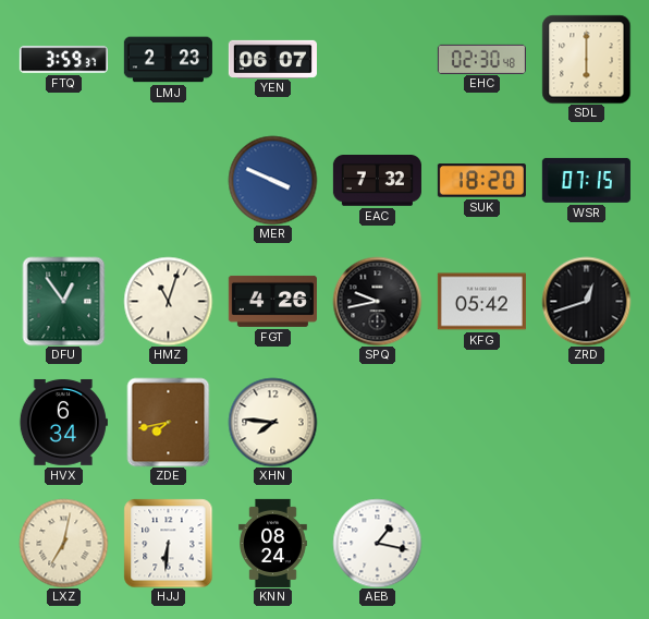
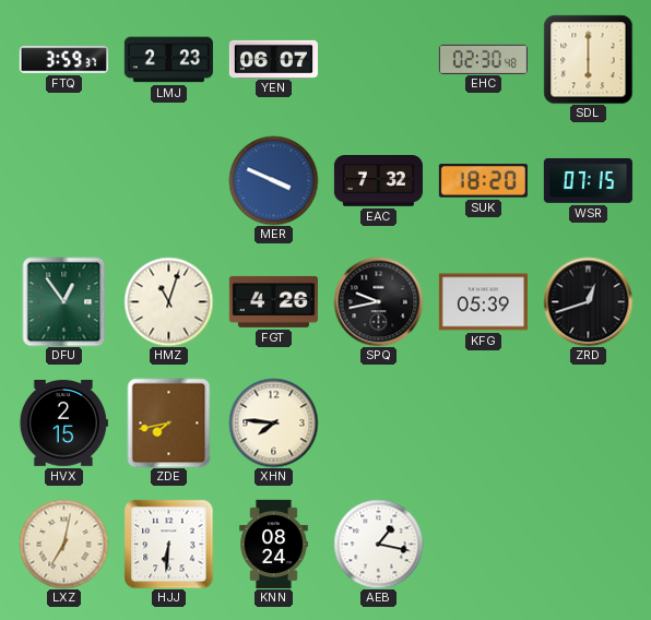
KFG: 05:42 -> 05:39 (483, 302)
HVX: 6:34 -> 2:15 (63, 422)
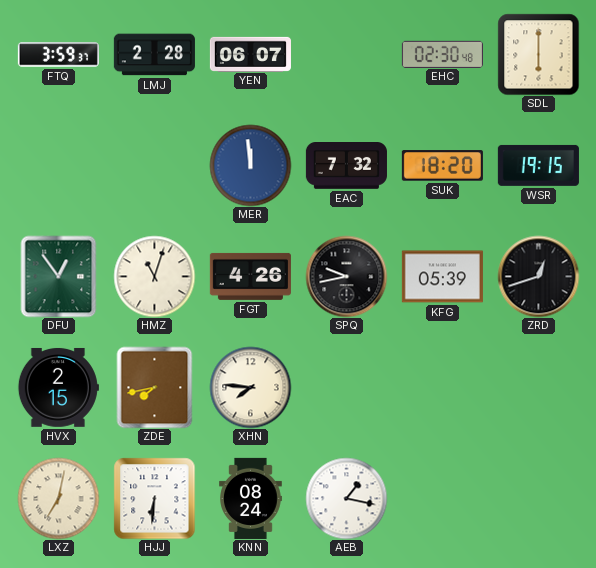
LMJ: 2:23 -> 2:28 (154, 55)
MER: 3:49 -> 11:59 (250, 165)
WSR: 07:15 -> 19:15 (538, 165)
